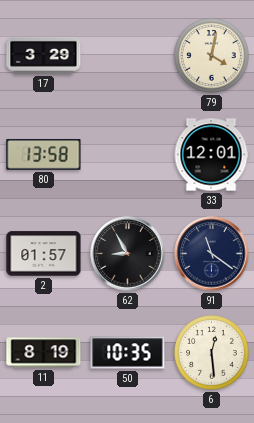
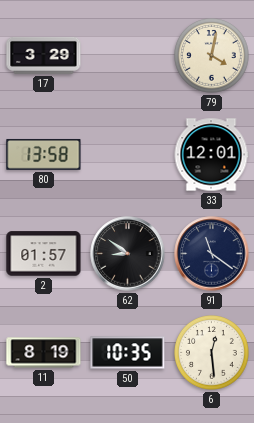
62: 8:55 -> 8:51 (128, 254)
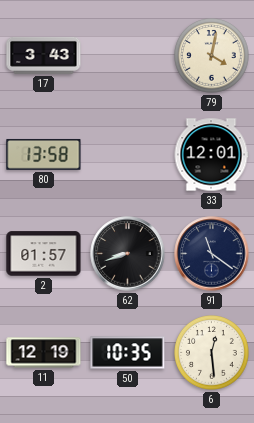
17: 3:29 -> 3:43 (44, 55)
62: 8:51 -> 8:42 (128, 254)
11: 8:19 -> 12:19 (44, 353)
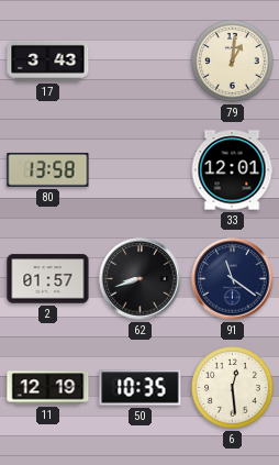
79: 4:02 -> 1:01 (233, 62)
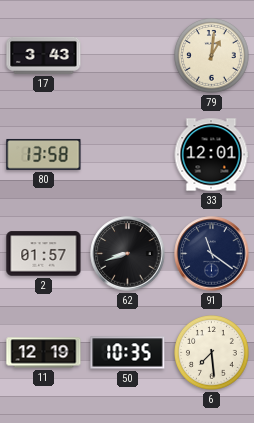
6: 12:29 -> 7:29 (212, 353)
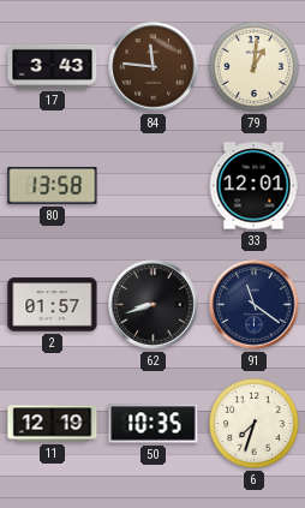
84: none -> 11:46 (154, 67)
6: 7:29 -> 7:33 (255, 424)
